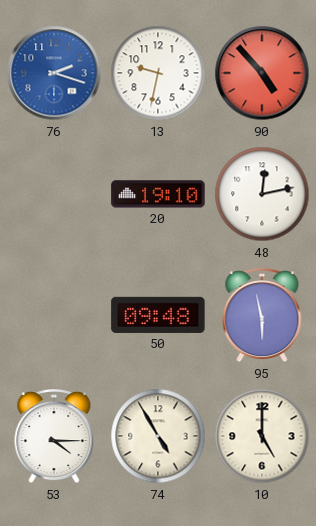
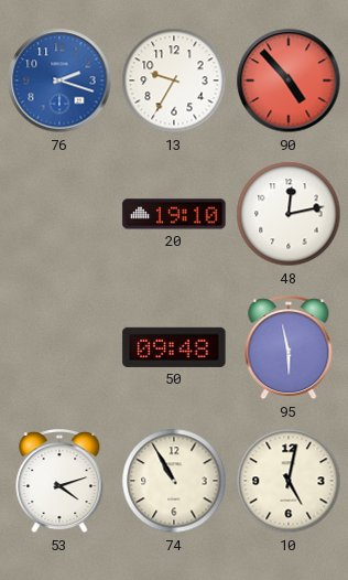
13: 9:32 -> 9:35 (174, 80)
53: 4:15 -> 4:12 (59, 482)
74: 4:55 -> 10:55 (174, 481)
10: 5:00 -> 5:02 (289, 481)
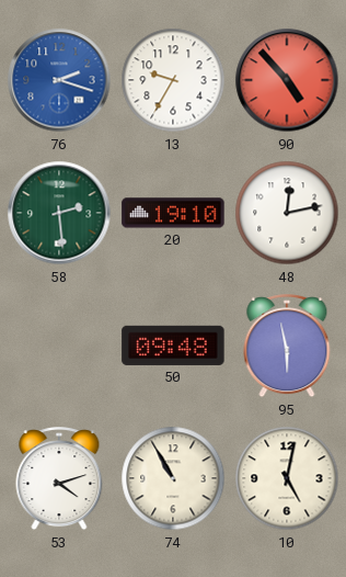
58: none -> 2:29 (59, 213)
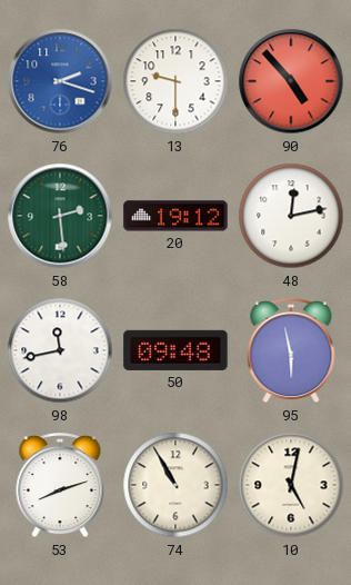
13: 9:35 -> 9:30 (175, 81)
20: 19:10 -> 19:12 (175, 216)
98: none -> 11:43 (60, 350)
53: 4:12 -> 8:12 (60, 486)
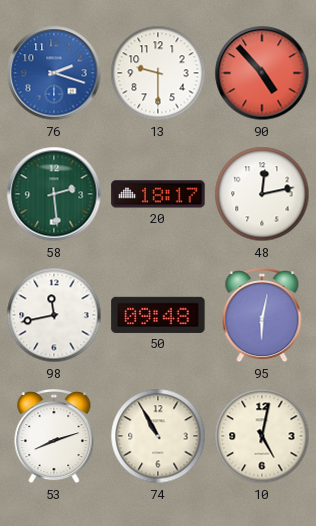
20: 19:12 -> 18:17 (158, 194)
95: 5:58 -> 6:02 (262, 316)
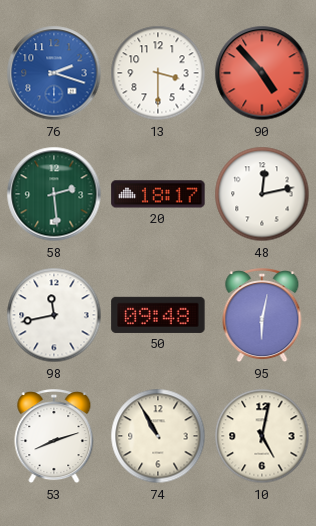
13: 9:30 -> 3:30 (158, 73)
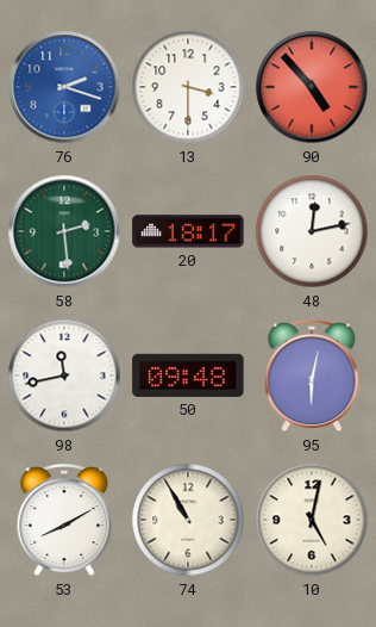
53: 8:12 -> 8:10 (64, 521)
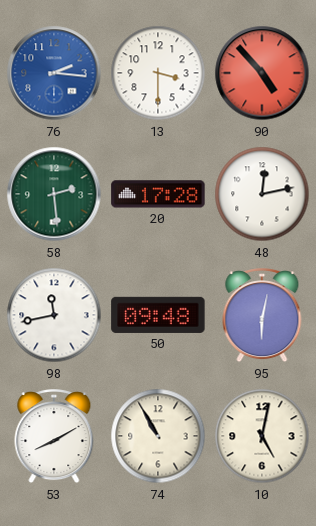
76: 2:18 -> 2:16 (54, 73)
20: 18:17 -> 17:28 (158, 194)
